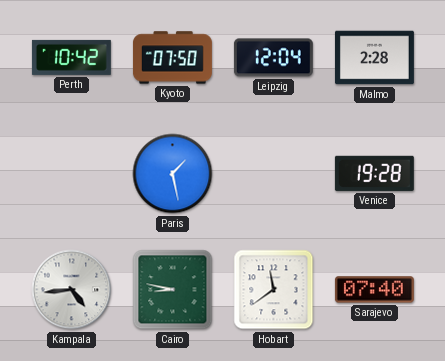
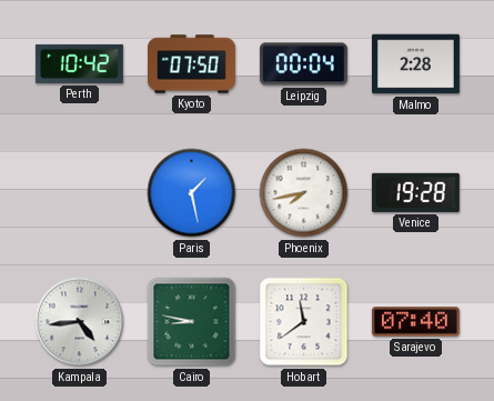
Leipzig: 12:04 -> 00:04 (303, 64)
Phoenix: none -> 7:43 (304, 193)
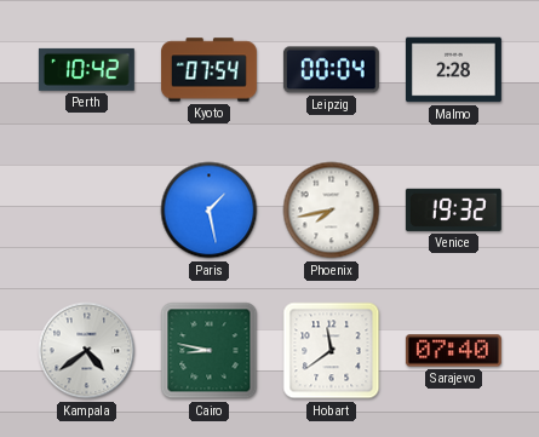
Kyoto: 07:50 -> 07:54 (208, 70)
Venice: 19:28 -> 19:32 (453, 209)
Kampala: 4:44 -> 4:39 (87, 351)
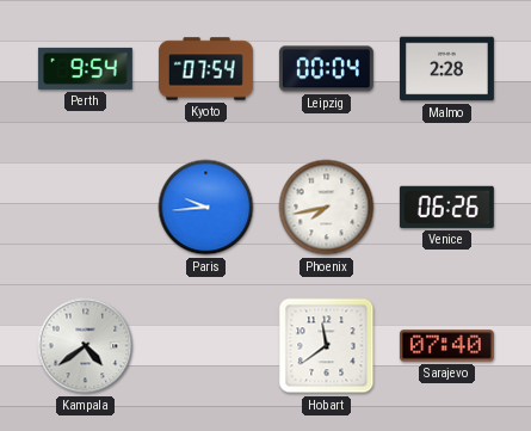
Perth: 10:42 -> 9:54 (85, 68)
Paris: 1:28 -> 9:44 (206, 208)
Venice: 19:32 -> 06:26 (446, 207)
Cairo: 8:47 -> none (210, 351)
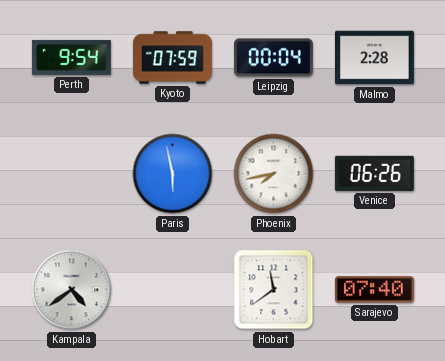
Kyoto: 07:54 -> 07:59 (172, 58)
Paris: 9:44 -> 5:58 (173, 174)
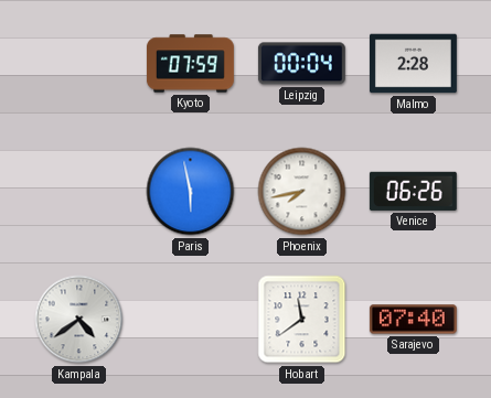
Perth: 9:54 -> none (71, 57)
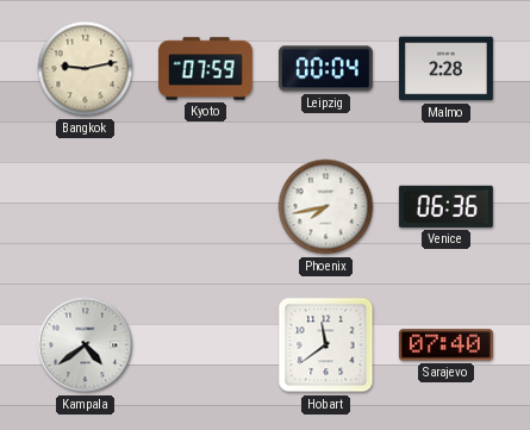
Bangkok: none -> 9:13 (86, 69)
Paris: 5:58 -> none (191, 192)
Venice: 06:26 -> 06:36 (445, 206)
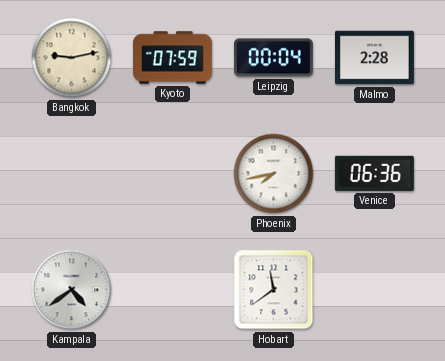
Sarajevo: 07:40 -> none (445, 345)
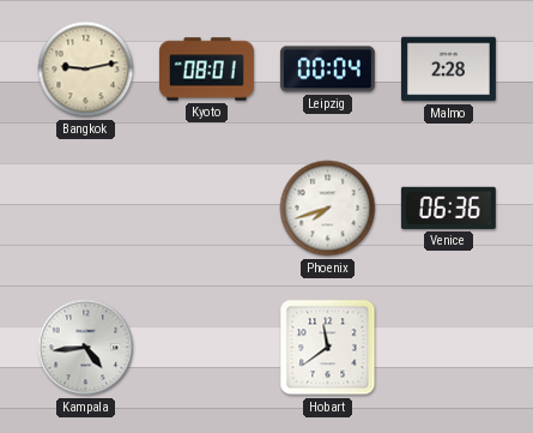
Kyoto: 07:59 -> 08:01 (206, 70)
Phoenix: 7:43 -> 7:42 (328, 209)
Kampala: 4:39 -> 4:44 (86, 348)
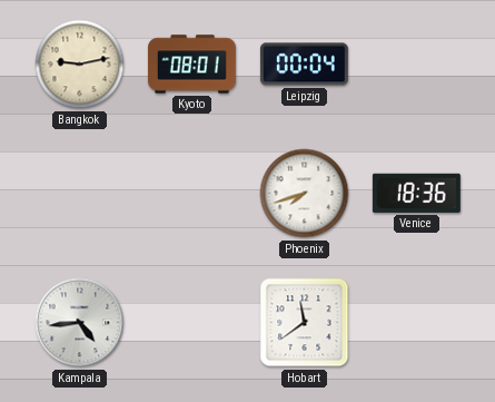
Malmo: 2:28 -> none (448, 70)
Venice: 06:36 -> 18:36 (416, 193)
